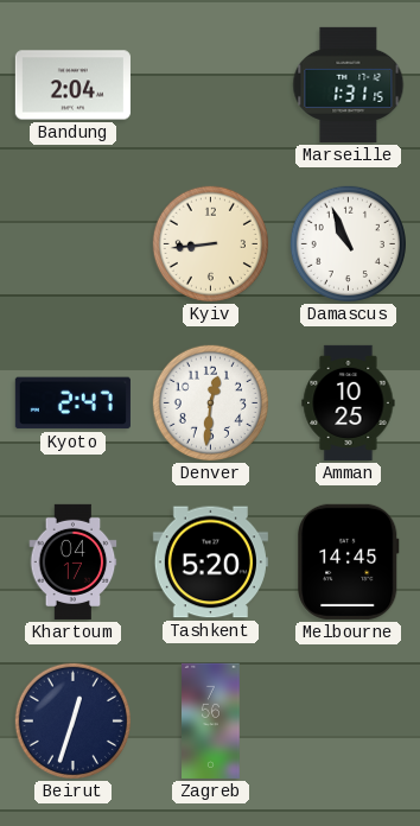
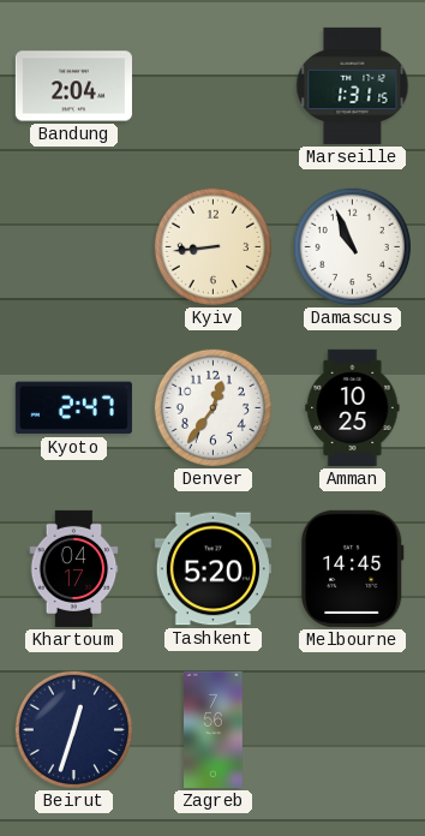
Denver: 12:31 -> 12:36 (212, 407)
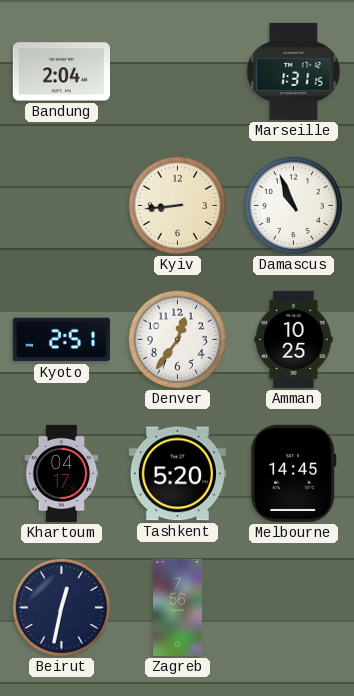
Kyoto: 2:47 -> 2:51 (61, 340)
Beirut: 12:33 -> 12:32 (61, 607)
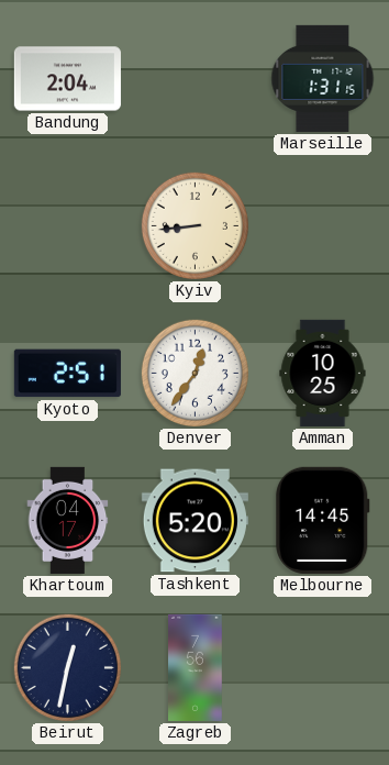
Damascus: 10:56 -> none (293, 205)
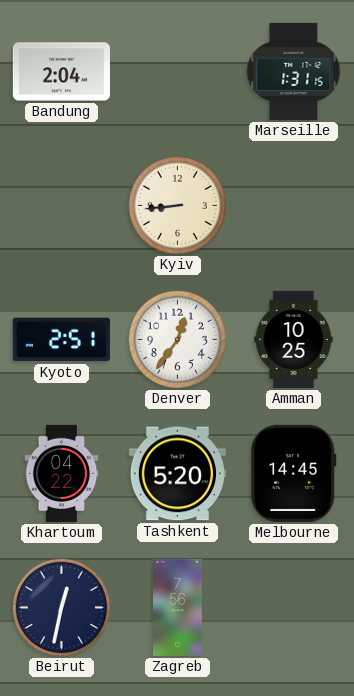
Khartoum: 04:17 -> 04:22 (62, 473)
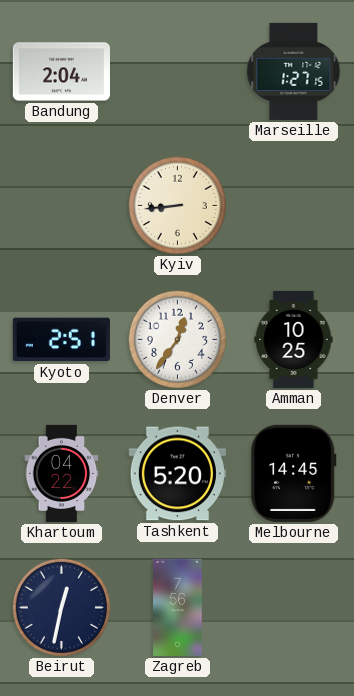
Marseille: 1:31 -> 1:27 (294, 71)
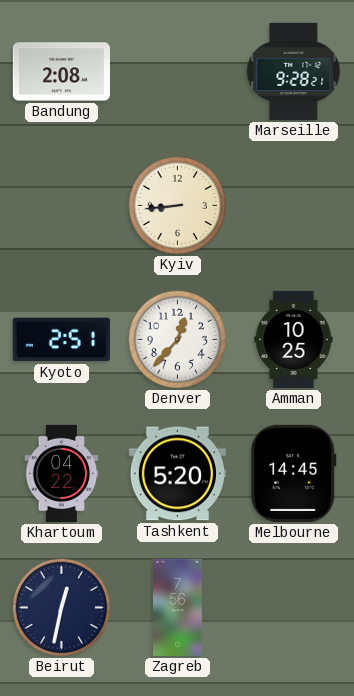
Bandung: 2:04 -> 2:08 (61, 72)
Marseille: 1:27 -> 9:28 (294, 71)
Denver: 12:36 -> 12:37 (177, 339)
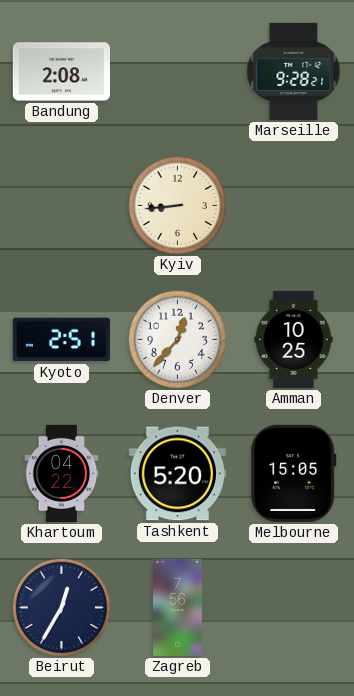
Melbourne: 14:45 -> 15:05 (294, 473)
Beirut: 12:32 -> 12:35 (61, 607)
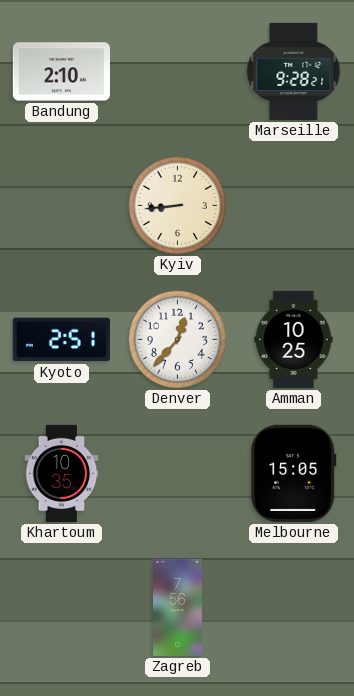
Bandung: 2:08 -> 2:10 (61, 72)
Khartoum: 04:22 -> 10:35 (62, 473)
Tashkent: 5:20 -> none (177, 474)
Beirut: 12:35 -> none (61, 607)
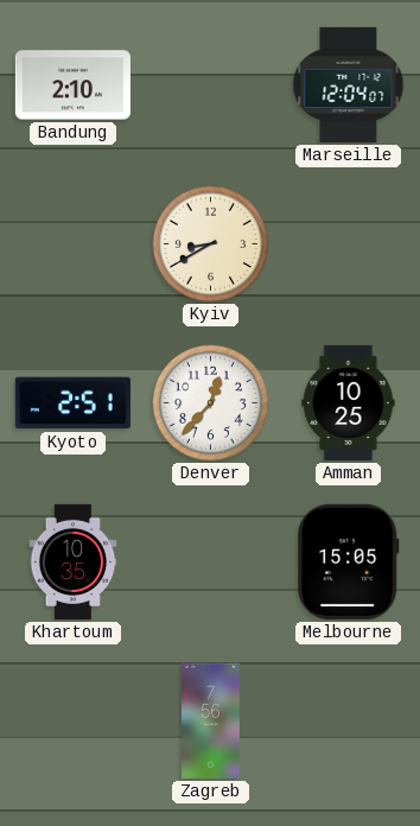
Marseille: 9:28 -> 12:04 (349, 84)
Kyiv: 8:44 -> 8:40 (210, 243)
